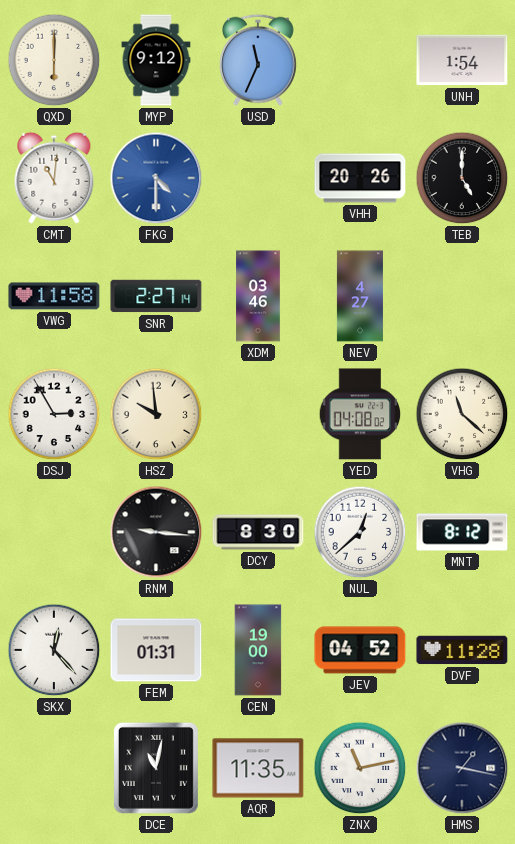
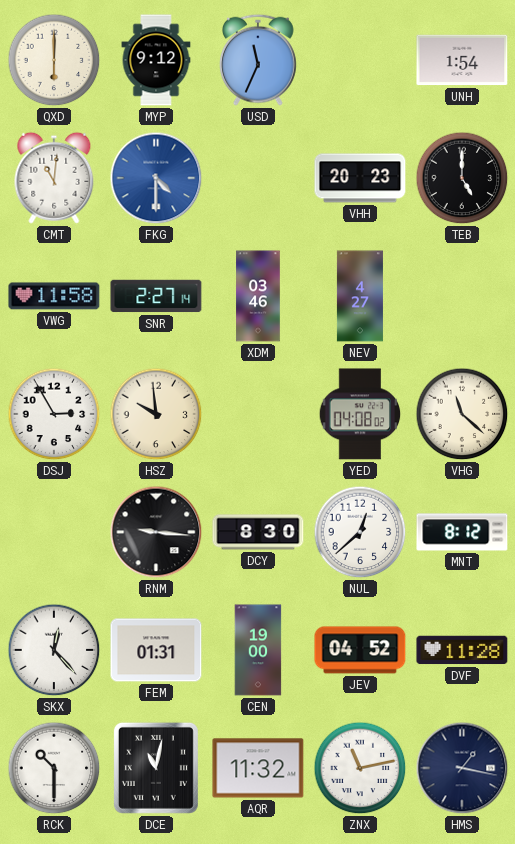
VHH: 20:26 -> 20:23 (360, 178)
RCK: none -> 10:30 (54, 768)
AQR: 11:35 -> 11:32 (258, 768)
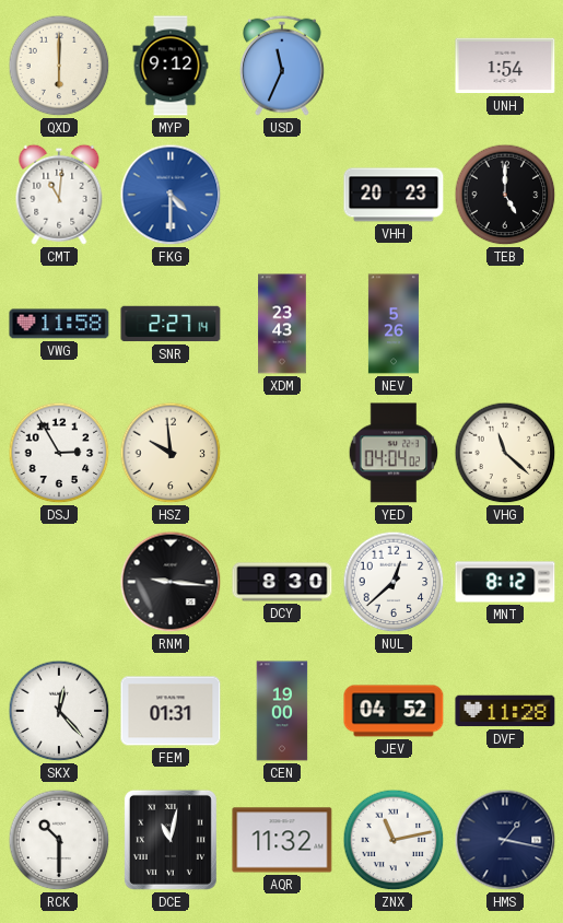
XDM: 03:46 -> 23:43 (282, 324)
NEV: 4:27 -> 5:26 (394, 324)
YED: 04:08 -> 04:04 (394, 453)
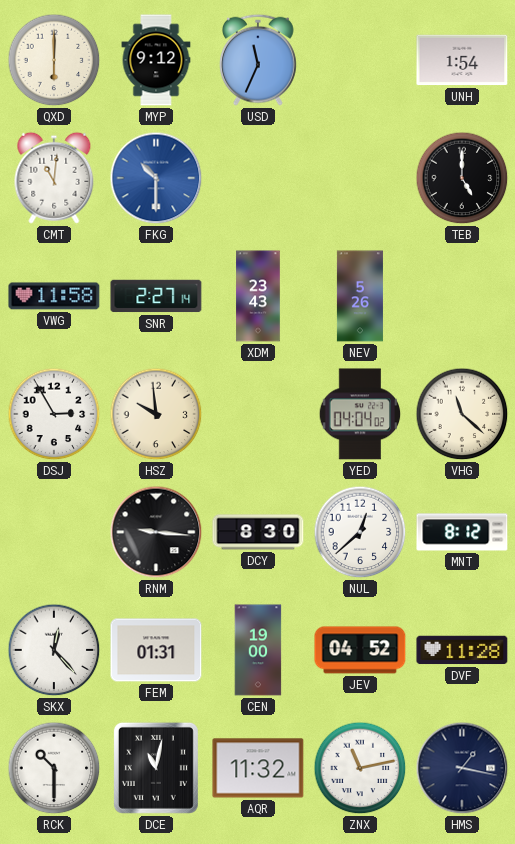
FKG: 4:30 -> 10:30 (156, 178)
VHH: 20:23 -> none (394, 195)
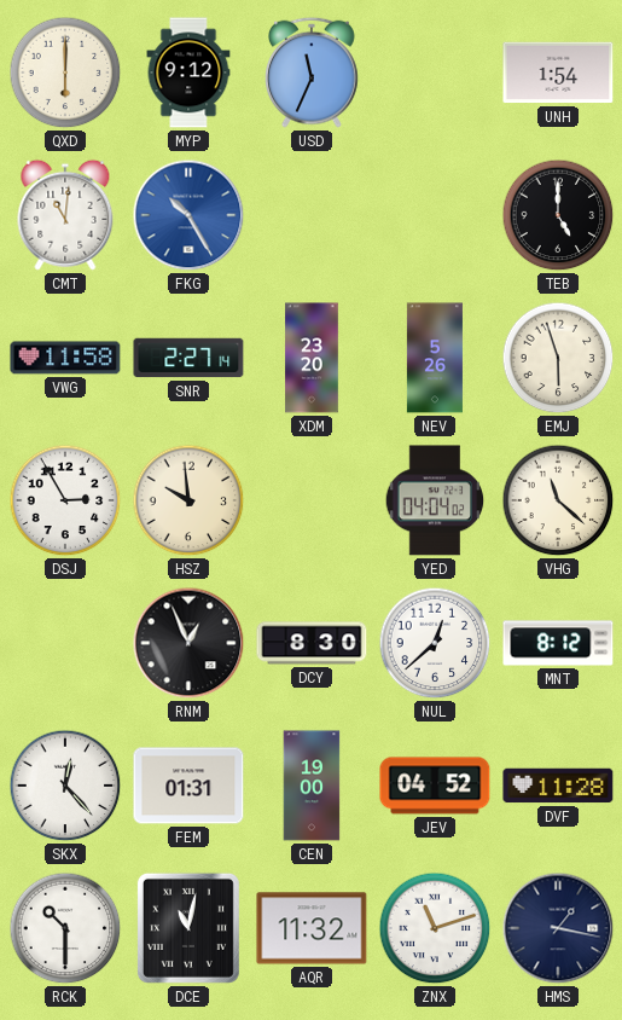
FKG: 10:30 -> 10:25 (188, 215)
XDM: 23:43 -> 23:20 (312, 358)
EMJ: none -> 5:57 (558, 358)
RNM: 9:16 -> 12:56 (188, 643)
ZNX: 11:13 -> 11:12 (435, 928)
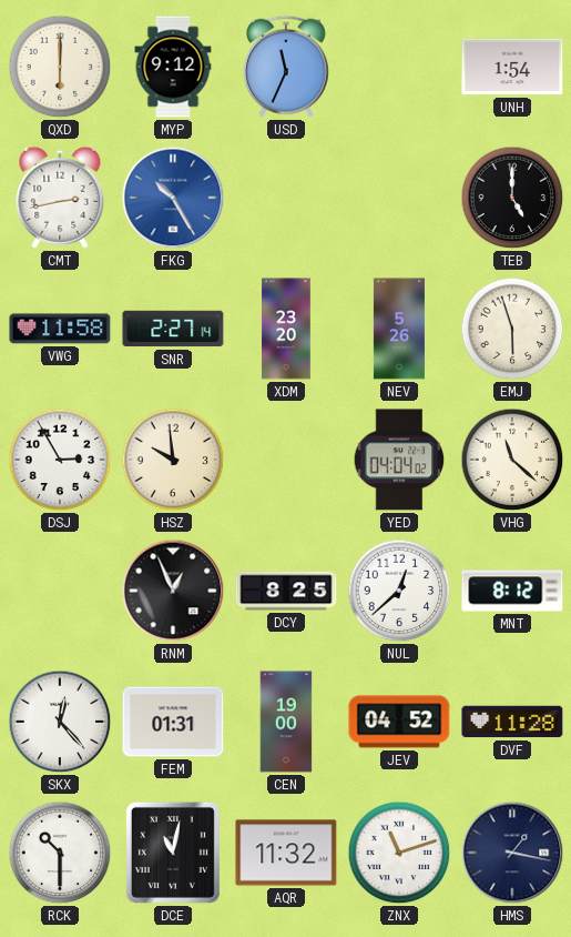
CMT: 11:01 -> 2:43 (60, 198)
DCY: 8:30 -> 8:25 (286, 591)
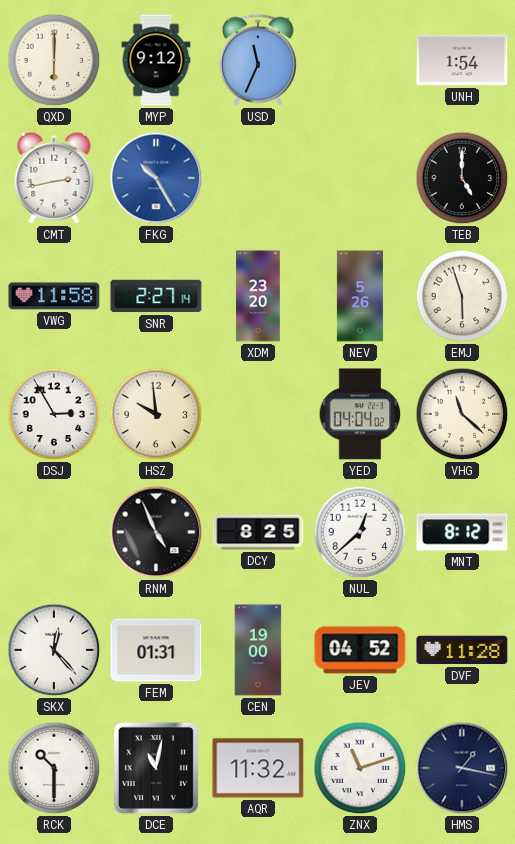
RNM: 12:56 -> 4:56 (156, 532)
